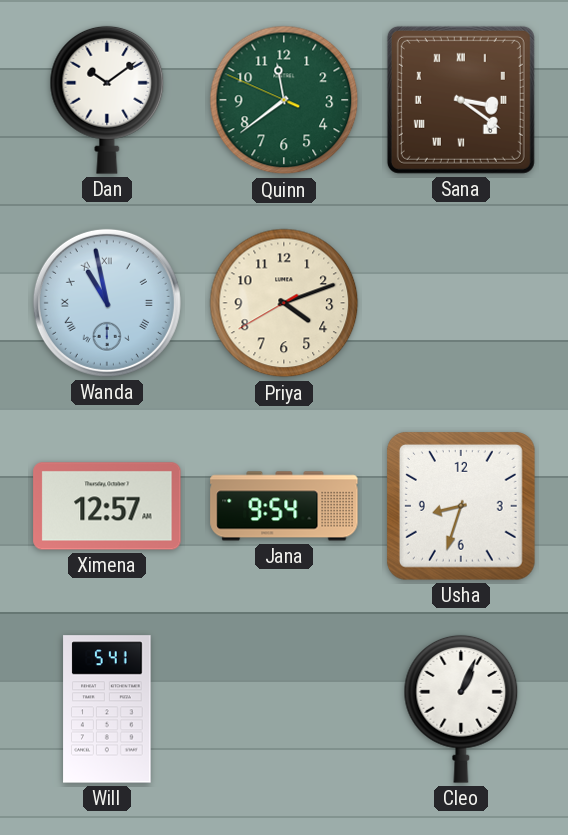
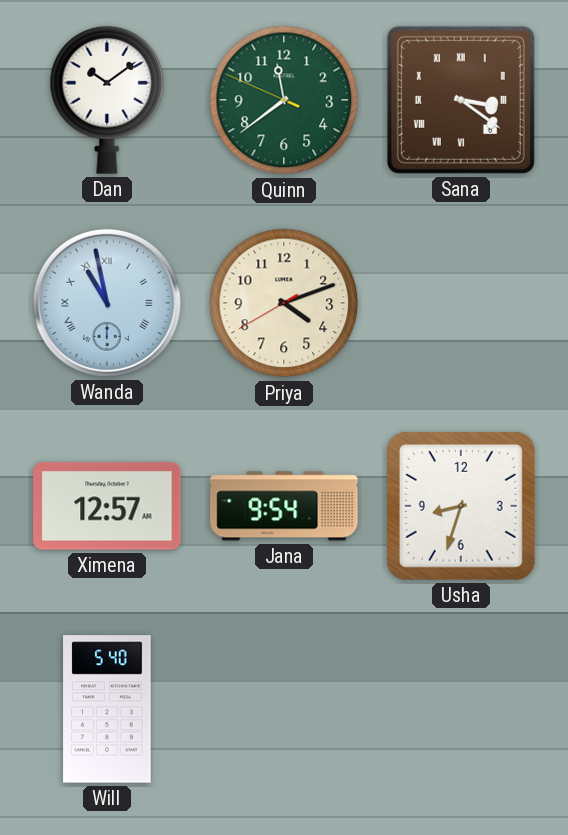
Will: 5:41 -> 5:40 (107, 709)
Cleo: 1:04 -> none (461, 709)
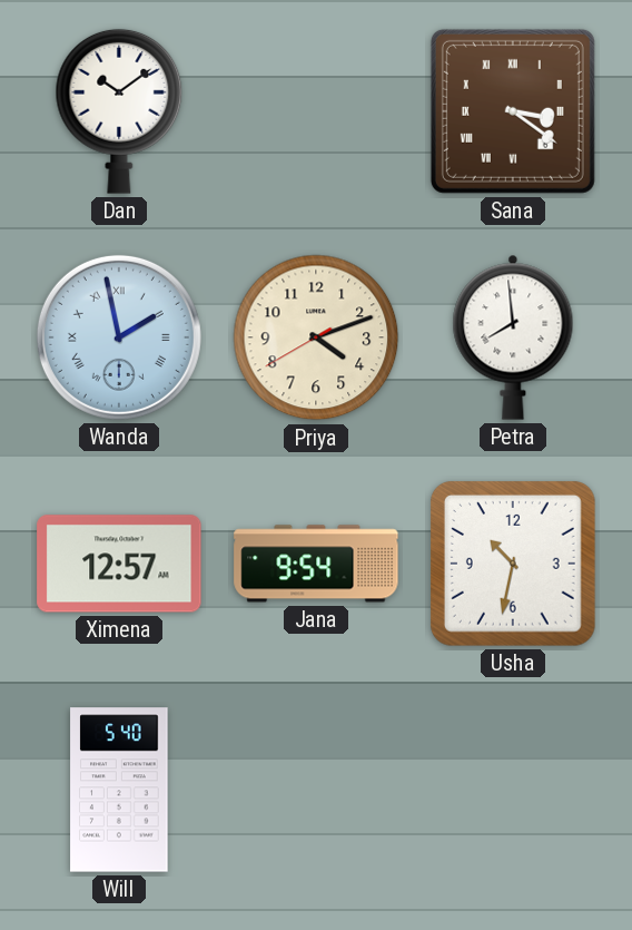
Quinn: 11:38 -> none (284, 100)
Wanda: 10:58 -> 1:58 (119, 337)
Petra: none -> 7:59 (513, 337)
Usha: 8:33 -> 10:32 (513, 564)
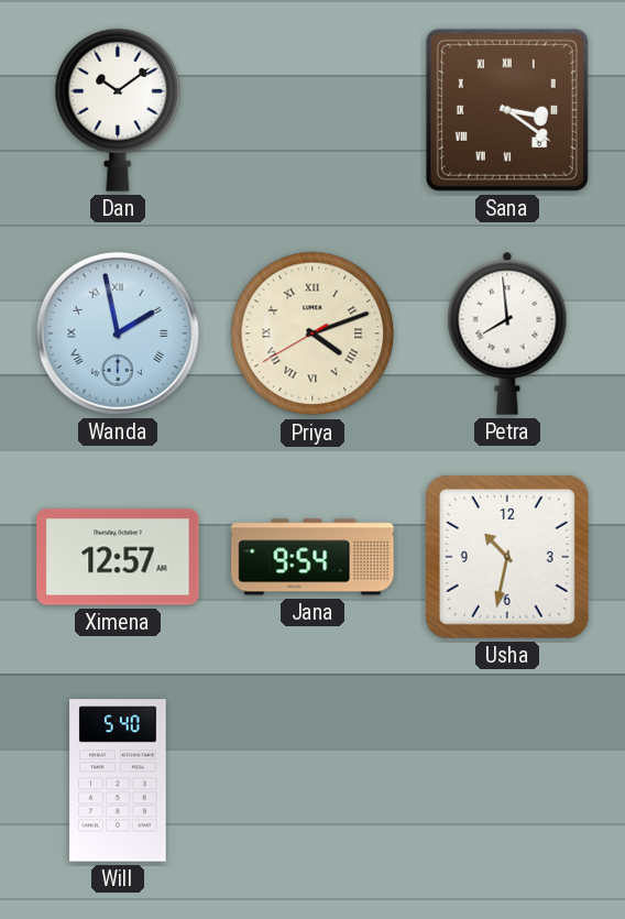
Priya numerals: Arabic -> Roman (312, 333)
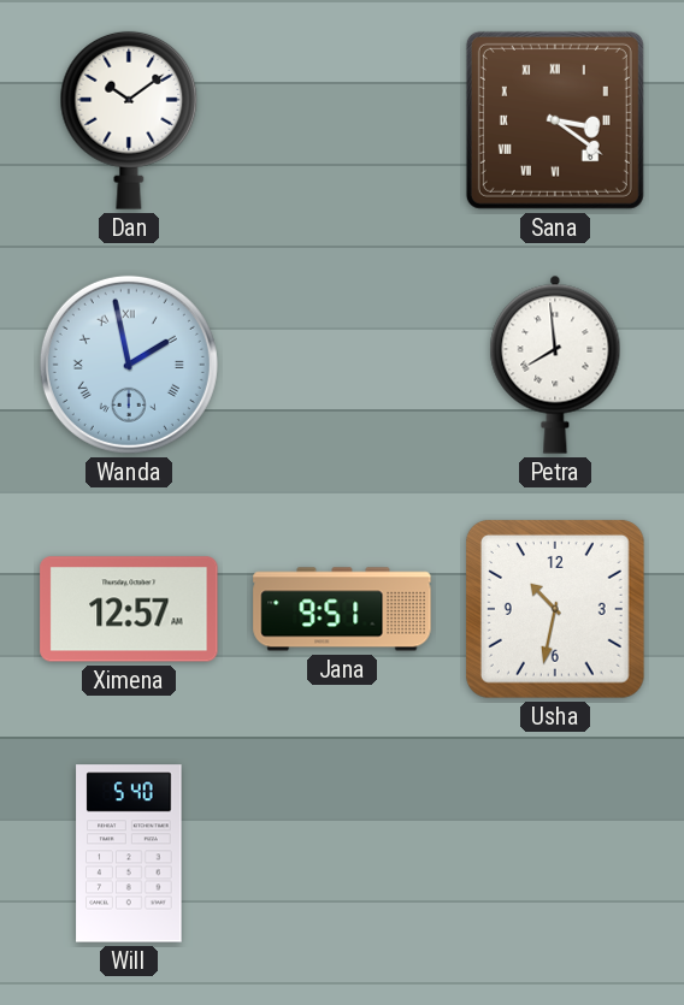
Priya: 4:11 -> none (312, 333)
Jana: 9:54 -> 9:51 (342, 609)
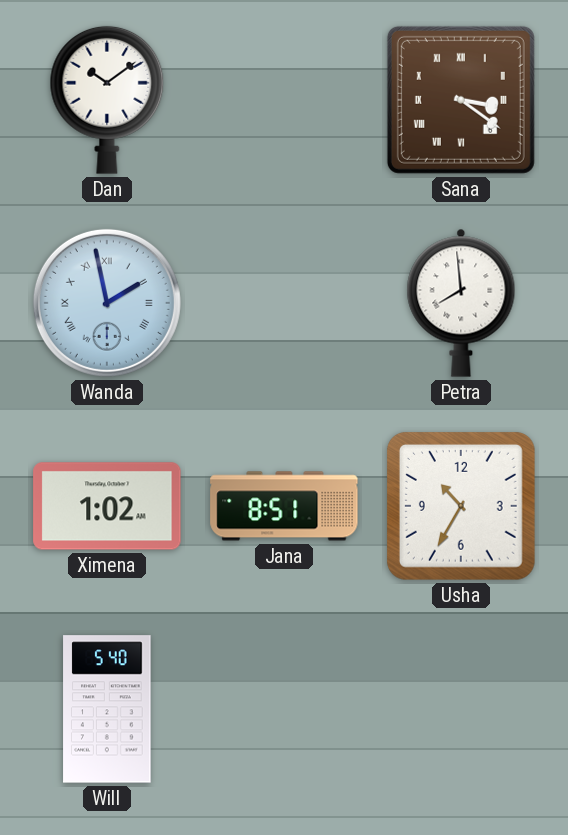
Ximena: 12:57 -> 1:02 (107, 506)
Jana: 9:51 -> 8:51 (284, 506)
Usha: 10:32 -> 10:35 (461, 506)
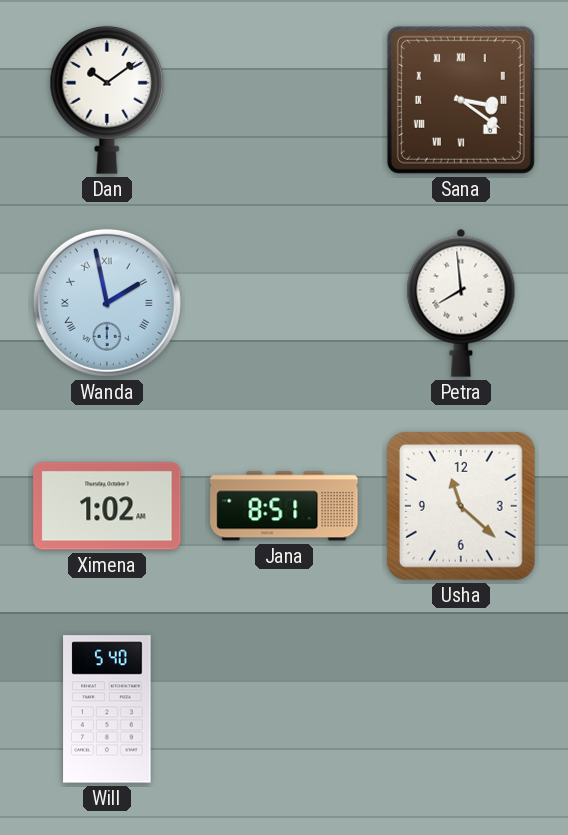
Usha: 10:35 -> 11:22 (461, 506)
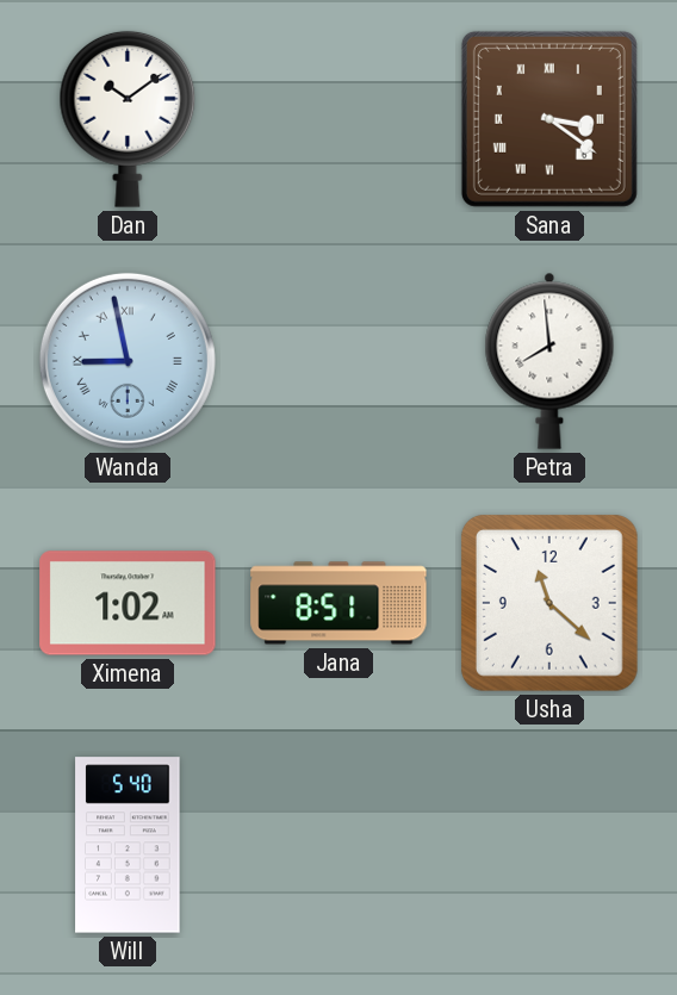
Wanda: 1:58 -> 8:58 (128, 361)
